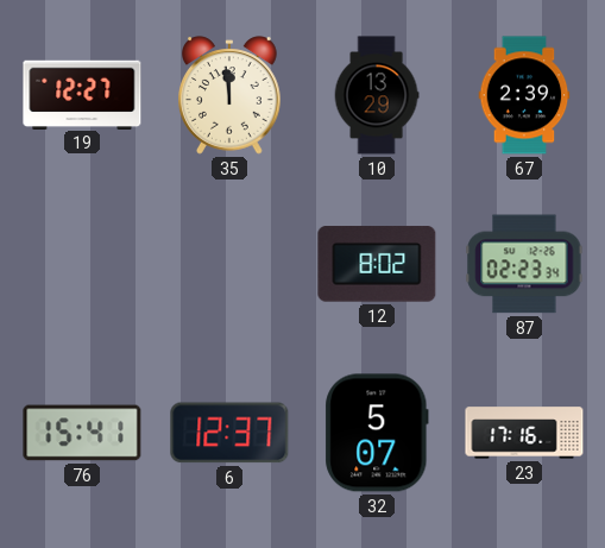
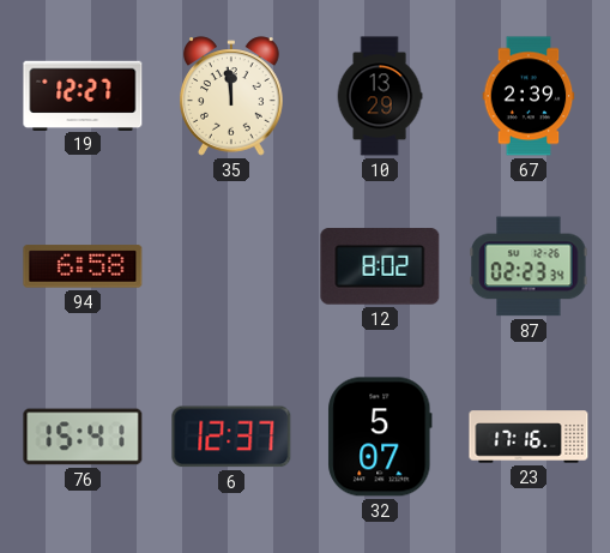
94: none -> 6:58 (83, 266)
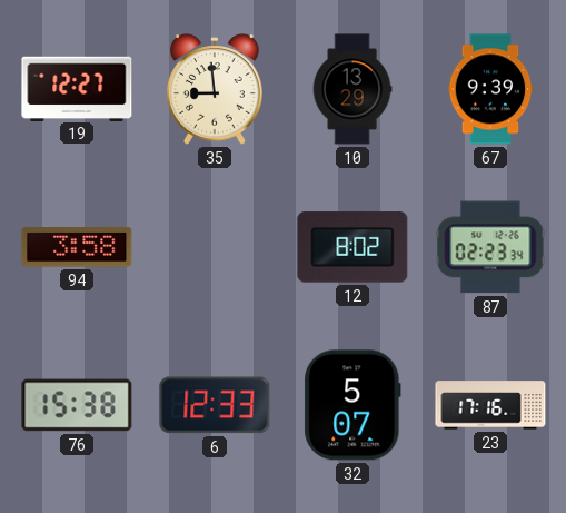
35: 11:59 -> 8:59 (216, 89)
67: 2:39 -> 9:39 (490, 89)
94: 6:58 -> 3:58 (77, 247)
76: 15:41 -> 15:38 (77, 405)
6: 12:37 -> 12:33 (215, 405)
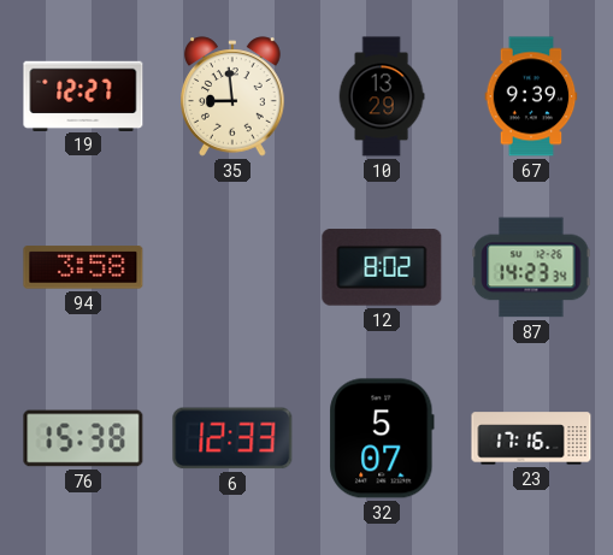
87: 02:23 -> 14:23 (531, 267)
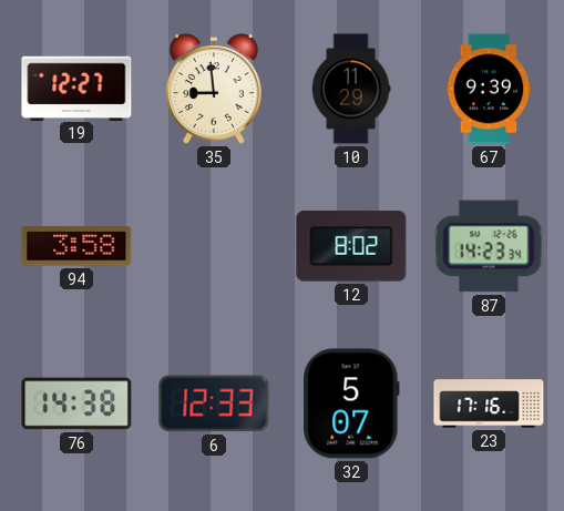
10: 13:29 -> 11:29 (351, 89)
76: 15:38 -> 14:38 (76, 403)
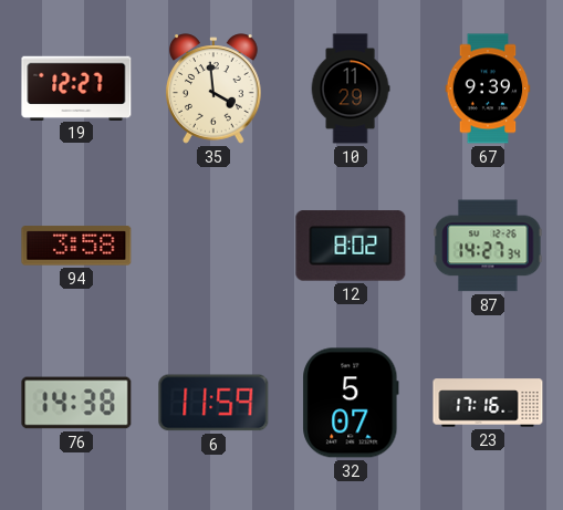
35: 8:59 -> 3:59 (215, 89)
87: 14:23 -> 14:27 (488, 246)
6: 12:33 -> 11:59 (213, 403)
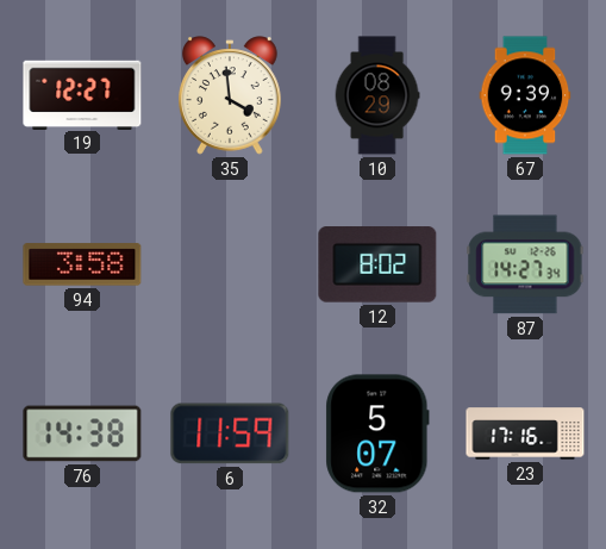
10: 11:29 -> 08:29 (377, 95)
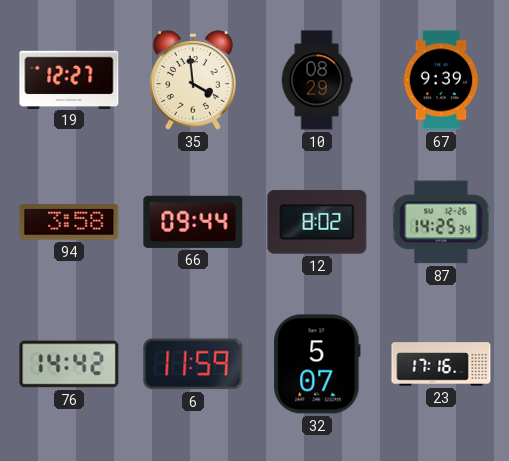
66: none -> 09:44 (193, 222)
87: 14:27 -> 14:25 (441, 222)
76: 14:38 -> 14:42 (69, 364)
